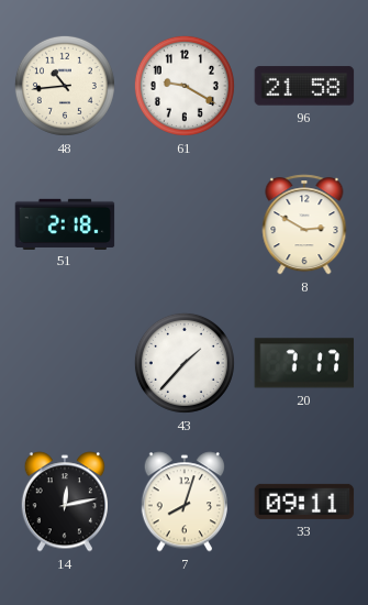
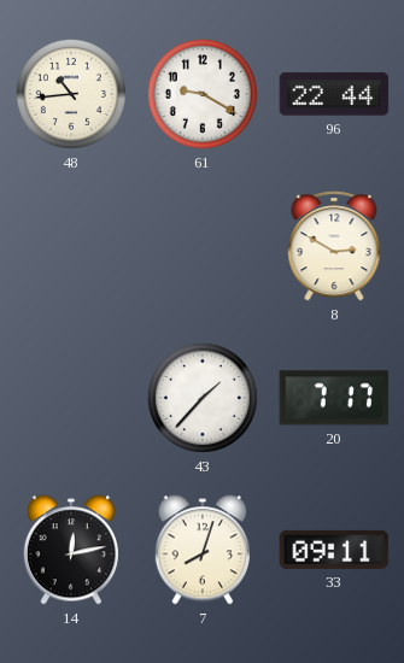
96: 21:58 -> 22:44 (334, 94)
51: 2:18 -> none (65, 223)
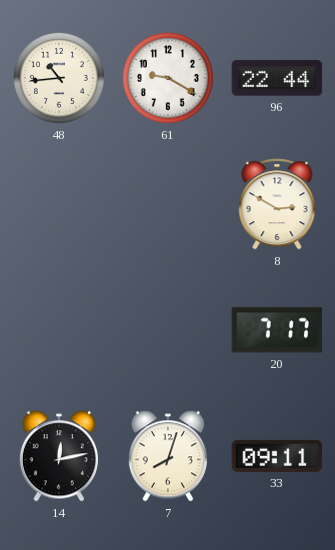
43: 1:37 -> none (203, 398)
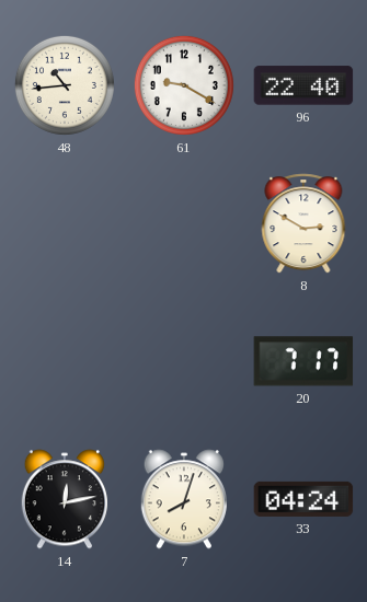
96: 22:44 -> 22:40 (303, 85)
33: 09:11 -> 04:24 (303, 499)
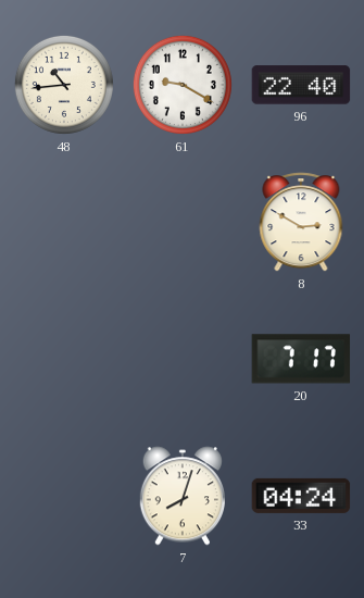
14: 12:13 -> none (64, 499)
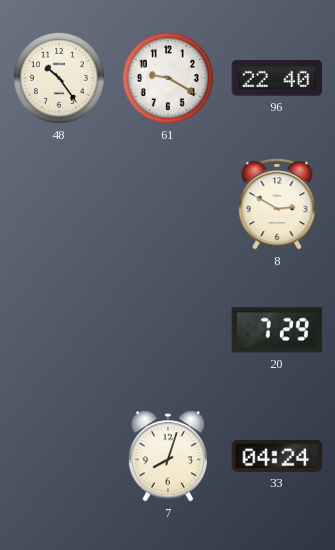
48: 10:44 -> 10:24 (59, 78)
20: 7:17 -> 7:29 (277, 330)
